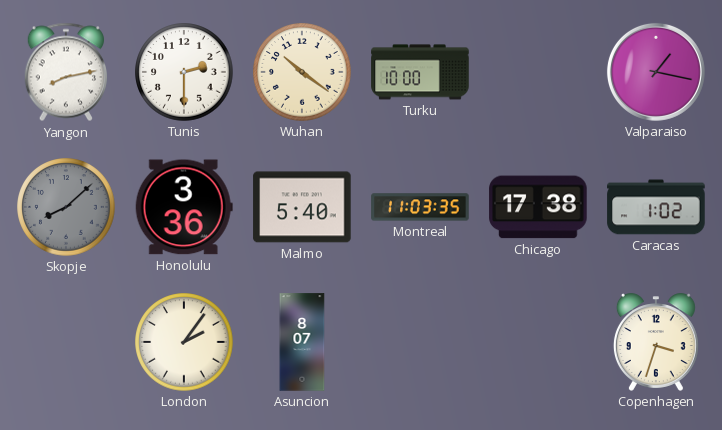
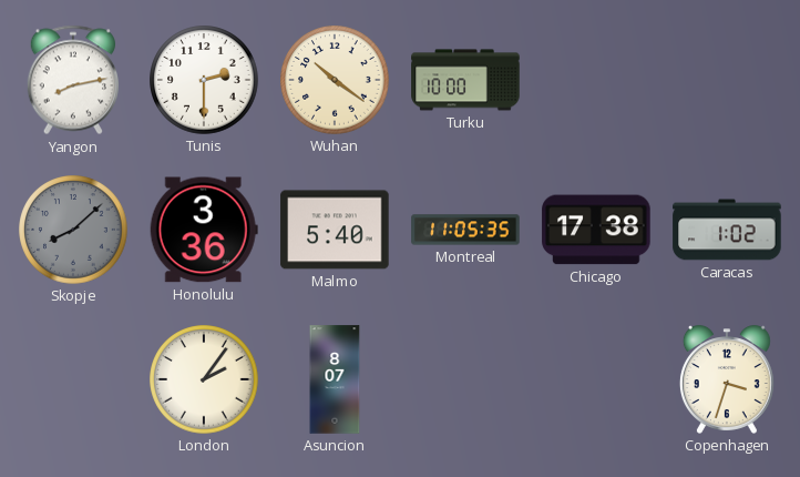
Valparaiso: 1:17 -> none (656, 72)
Montreal: 11:03 -> 11:05 (465, 230)
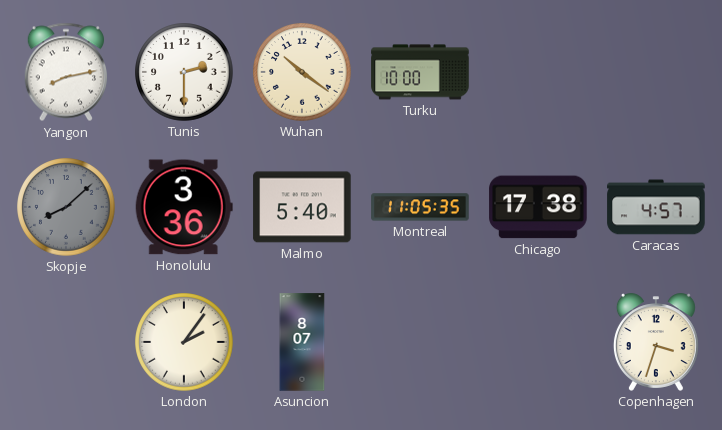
Caracas: 1:02 -> 4:57 (656, 207)
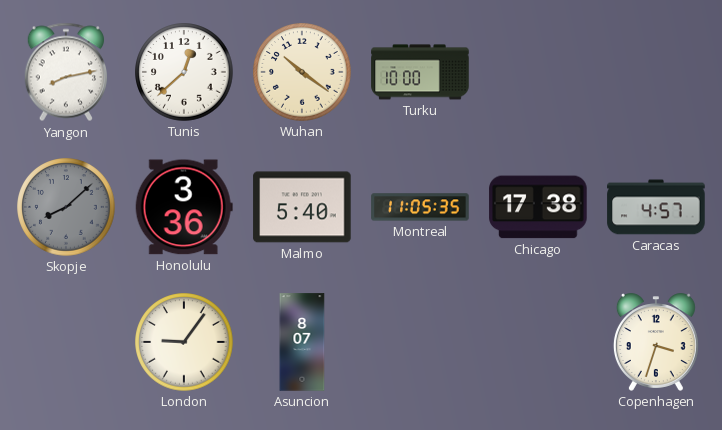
Tunis: 2:30 -> 12:38 (184, 72)
London: 2:06 -> 9:06 (184, 342)
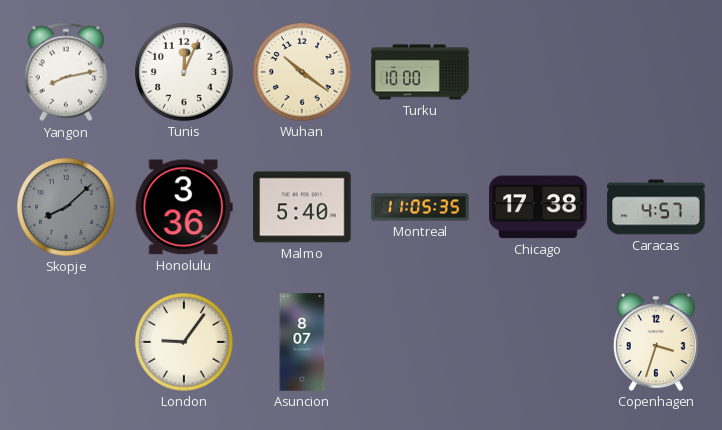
Tunis: 12:38 -> 12:04 (184, 72)
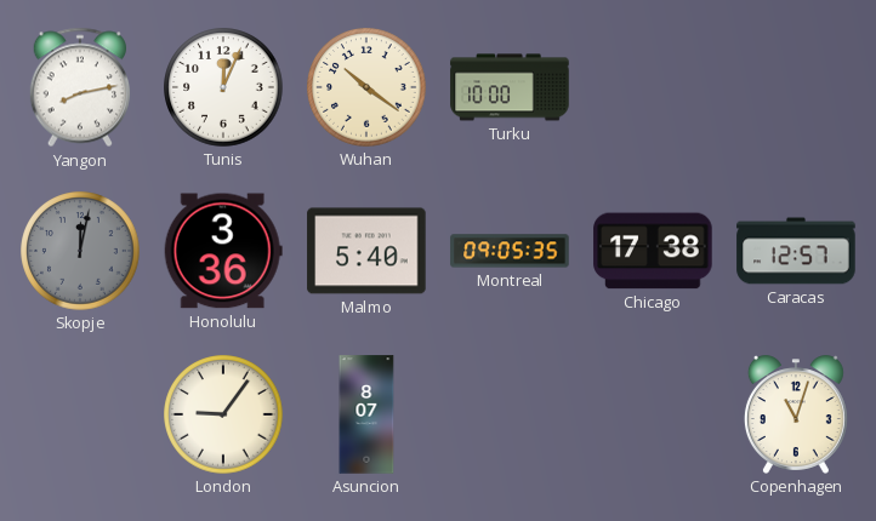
Skopje: 8:08 -> 12:02 (80, 251)
Montreal: 11:05 -> 09:05 (510, 251)
Caracas: 4:57 -> 12:57 (796, 251)
Copenhagen: 3:33 -> 11:03 (796, 414)
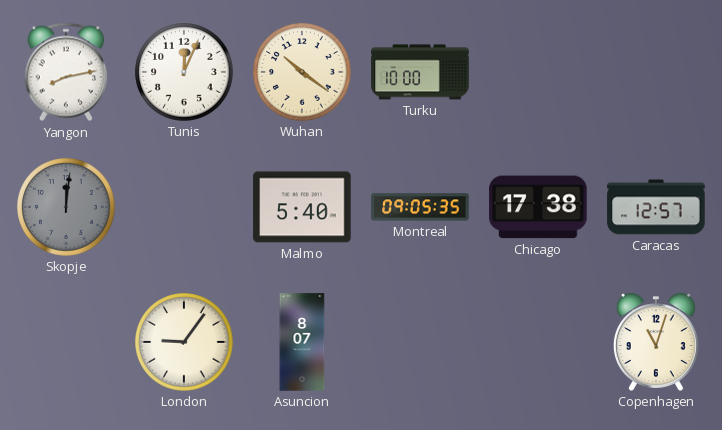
Skopje: 12:02 -> 12:01 (66, 207)
Honolulu: 3:36 -> none (223, 251)
